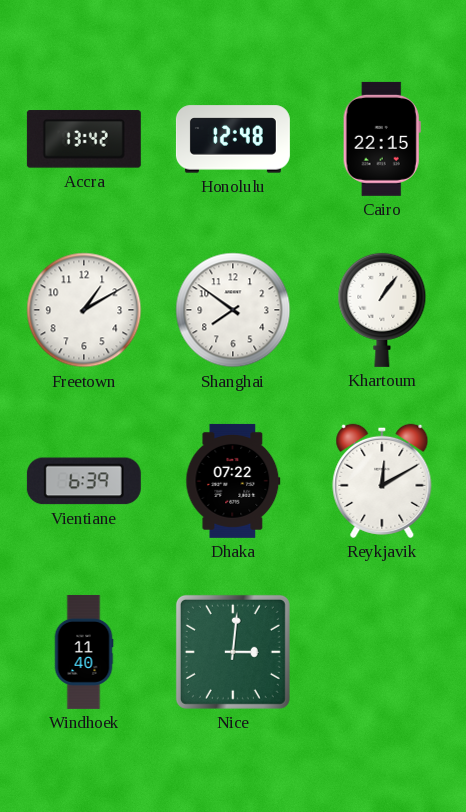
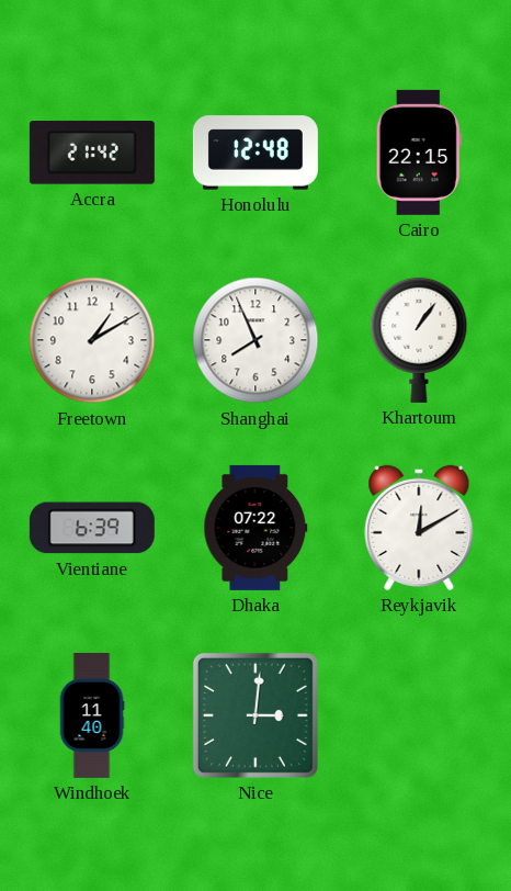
Accra: 13:42 -> 21:42 (92, 153)
Shanghai: 7:51 -> 7:56 (256, 340)
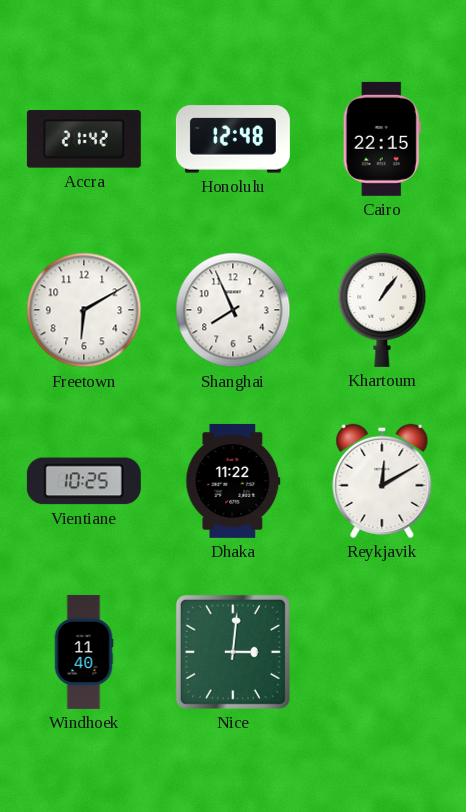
Freetown: 1:10 -> 6:10 (84, 310)
Vientiane: 6:39 -> 10:25 (84, 481)
Dhaka: 07:22 -> 11:22 (233, 481)
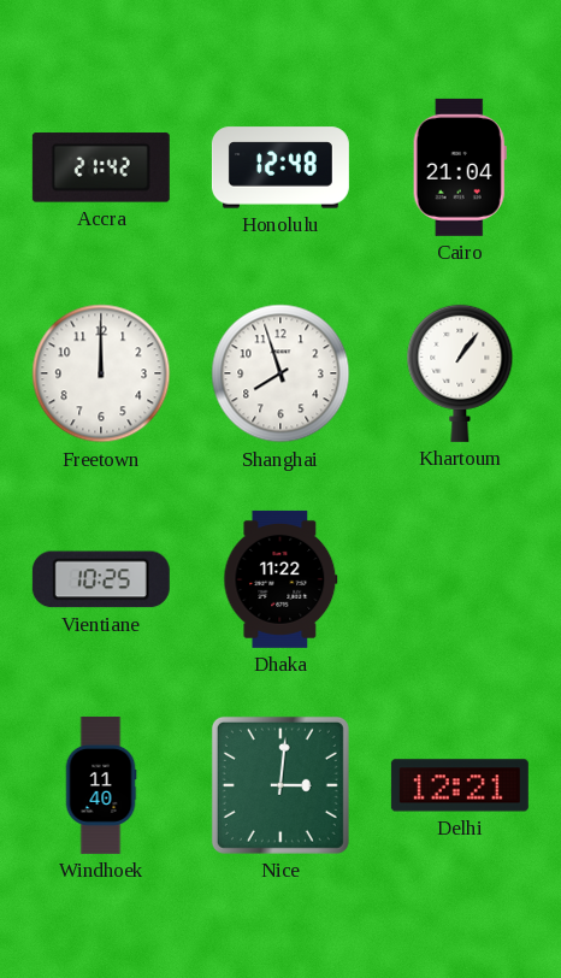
Cairo: 22:15 -> 21:04 (460, 167)
Freetown: 6:10 -> 12:00 (101, 373)
Shanghai: 7:56 -> 7:57 (280, 373)
Reykjavik: 12:10 -> none (382, 481)
Delhi: none -> 12:21 (460, 785)
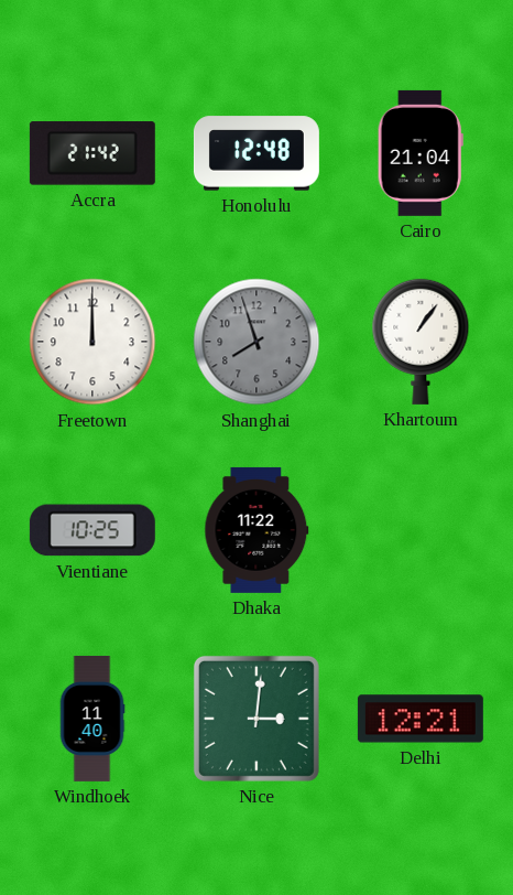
Shanghai dial: white -> grey (256, 342)
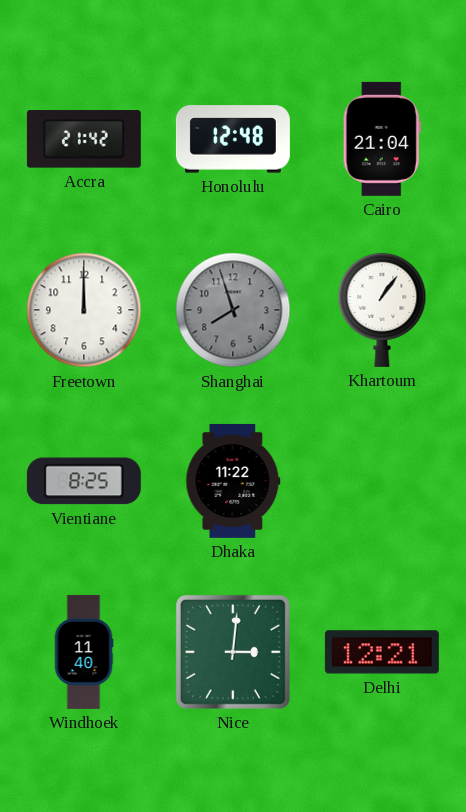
Vientiane: 10:25 -> 8:25 (84, 481)
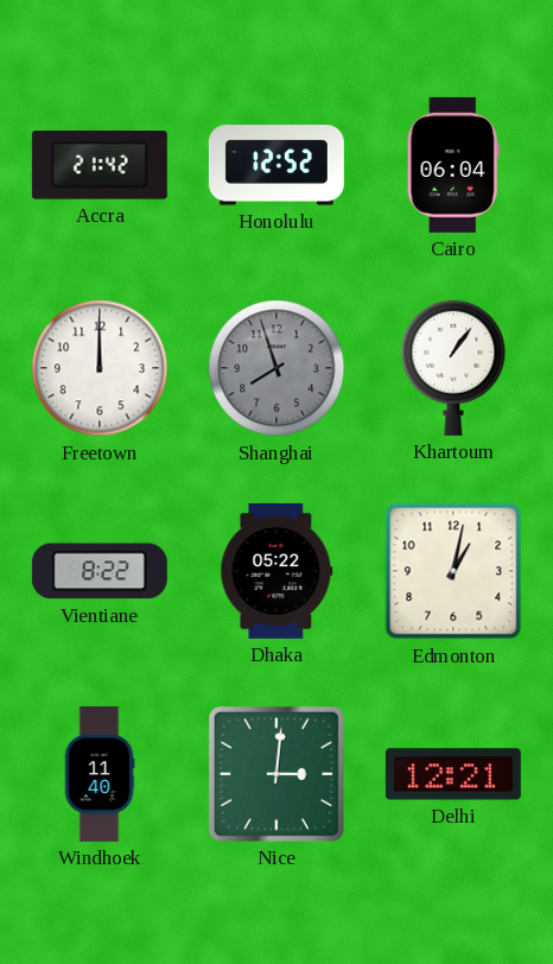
Honolulu: 12:48 -> 12:52 (276, 165)
Cairo: 21:04 -> 06:04 (453, 165)
Vientiane: 8:25 -> 8:22 (100, 571)
Dhaka: 11:22 -> 05:22 (276, 571)
Edmonton: none -> 1:02 (453, 571)
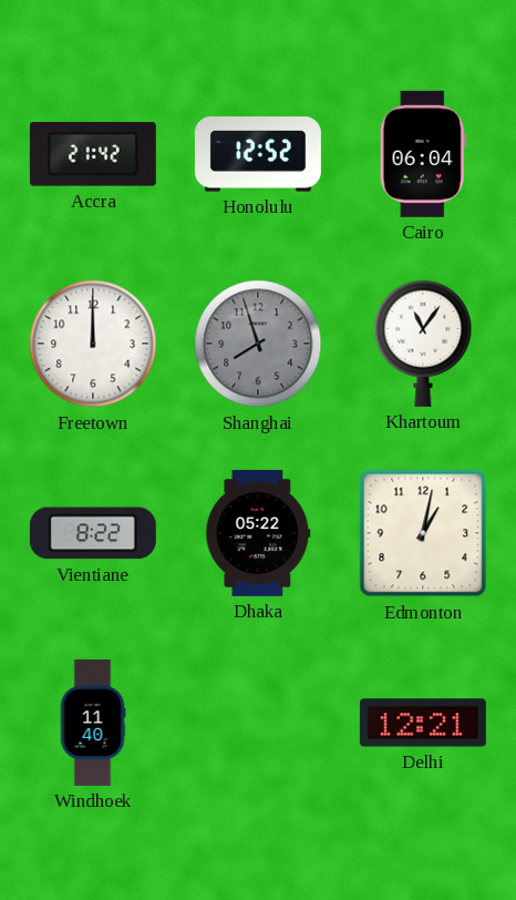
Khartoum: 1:06 -> 11:06 (423, 344)
Nice: 3:01 -> none (276, 774)
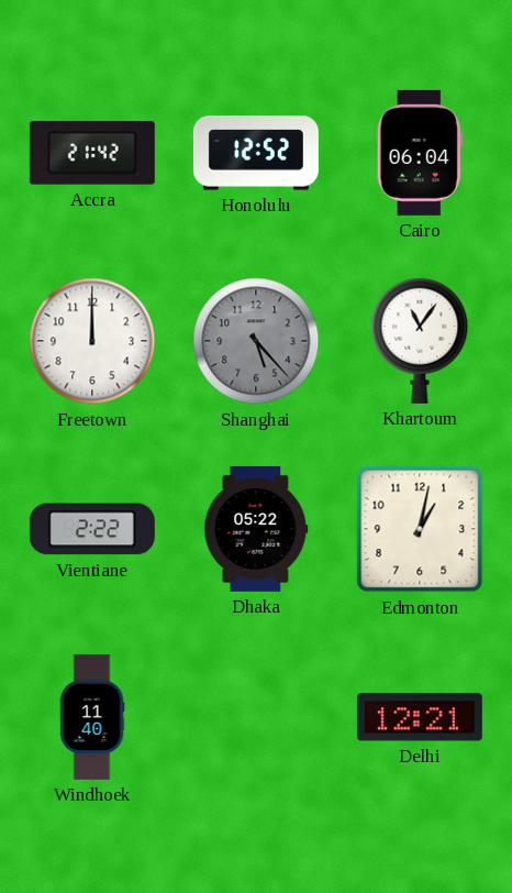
Shanghai: 7:57 -> 5:23 (256, 341)
Vientiane: 8:22 -> 2:22 (92, 529)
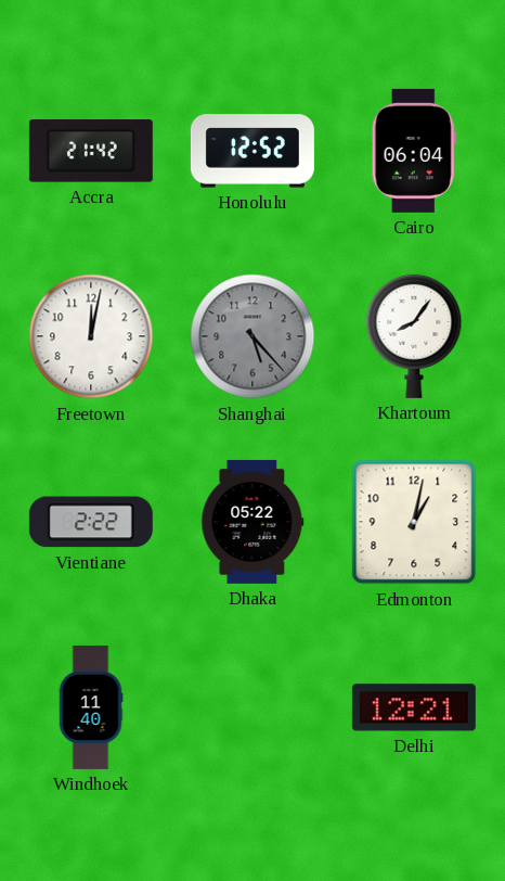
Freetown: 12:00 -> 12:02 (91, 336)
Khartoum: 11:06 -> 8:06 (414, 336)
